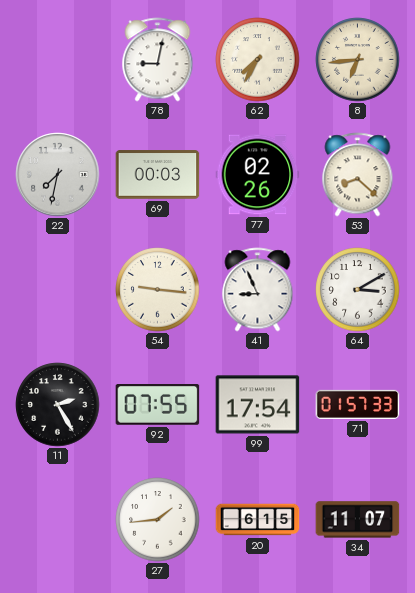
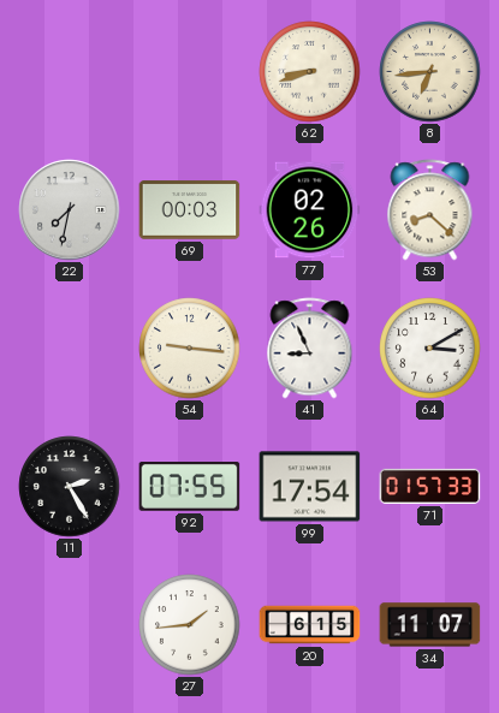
78: 9:02 -> none (158, 60)
62: 7:35 -> 8:42 (310, 72)
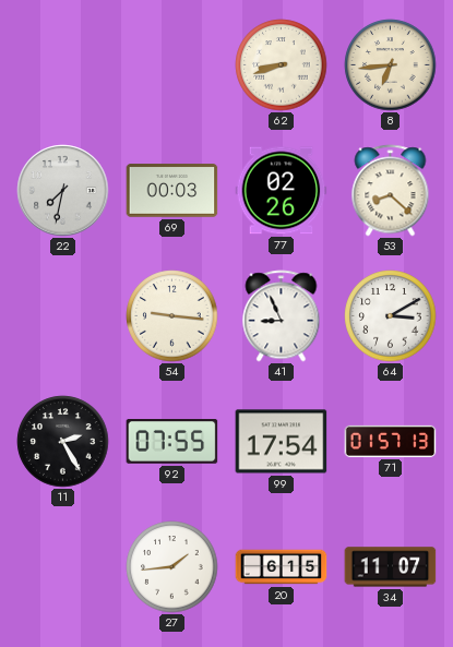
71: 01:57:33 -> 01:57:13 (391, 441)
